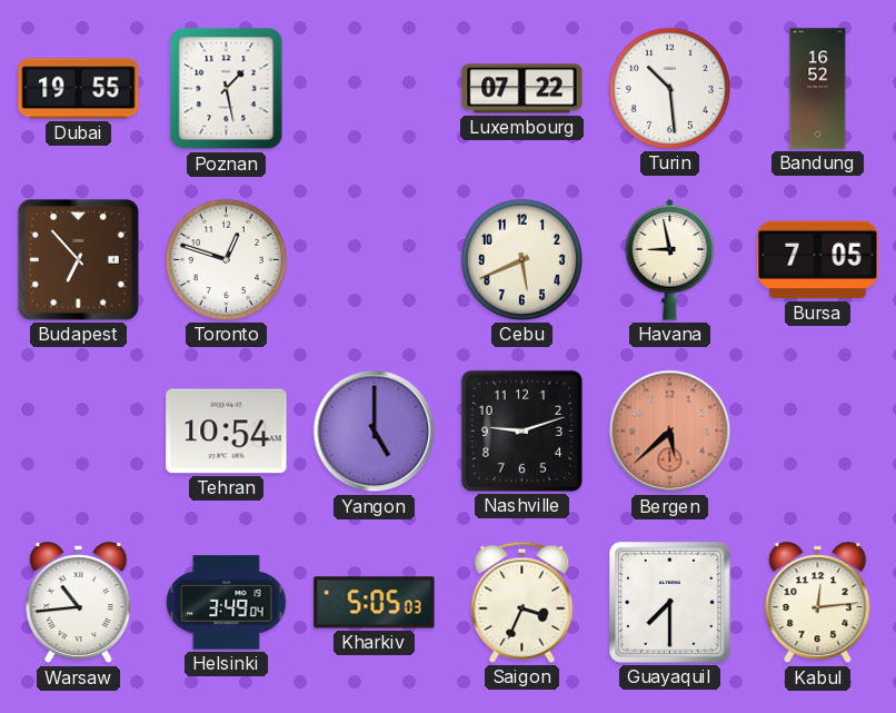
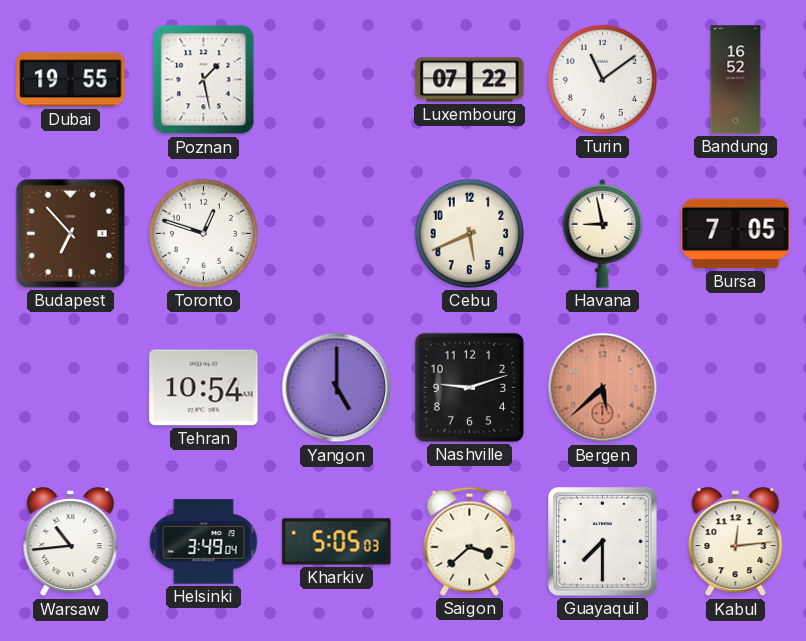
Turin: 10:29 -> 11:09 (602, 79)
Saigon: 3:34 -> 3:38 (470, 541)
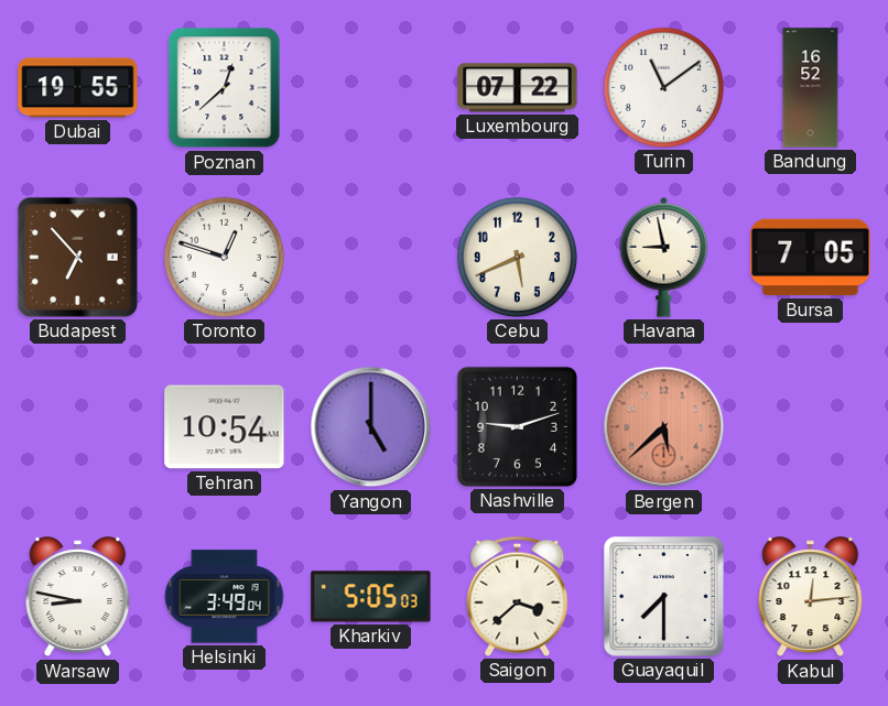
Poznan: 1:28 -> 12:38 (225, 88)
Warsaw: 10:44 -> 8:47 (78, 597)
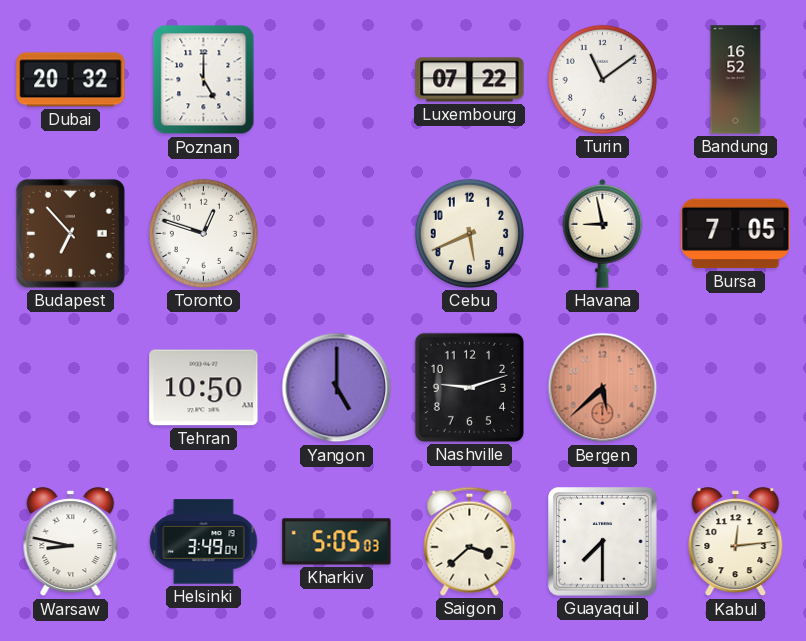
Dubai: 19:55 -> 20:32 (71, 80)
Poznan: 12:38 -> 5:00 (204, 80)
Tehran: 10:54 -> 10:50 (204, 388)
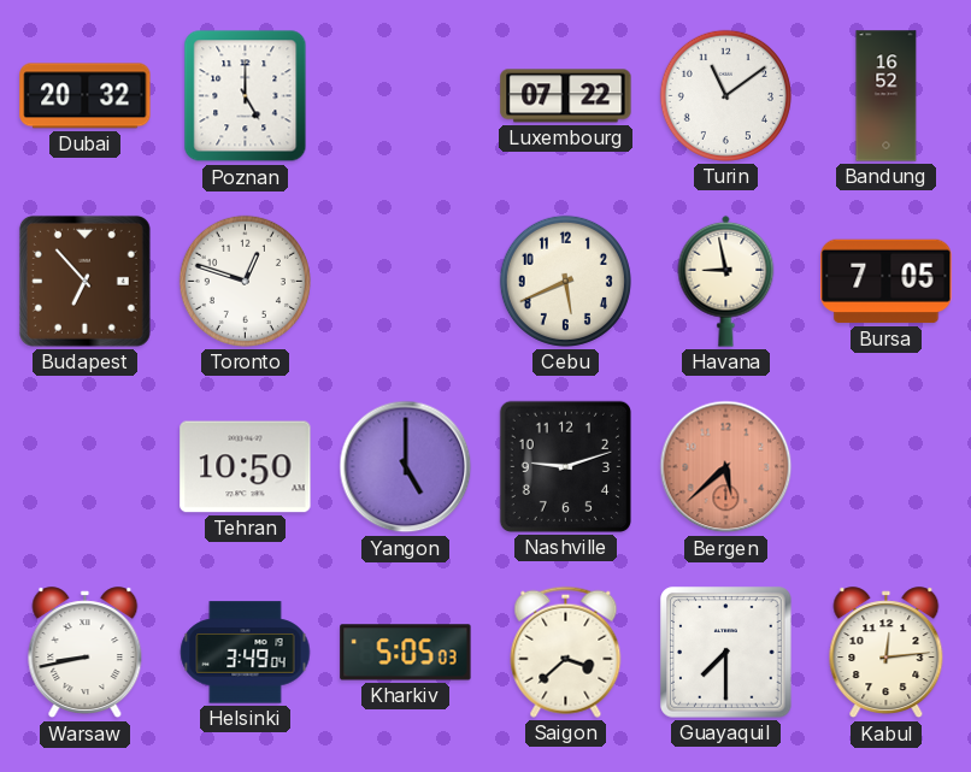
Warsaw: 8:47 -> 8:43 (86, 653)
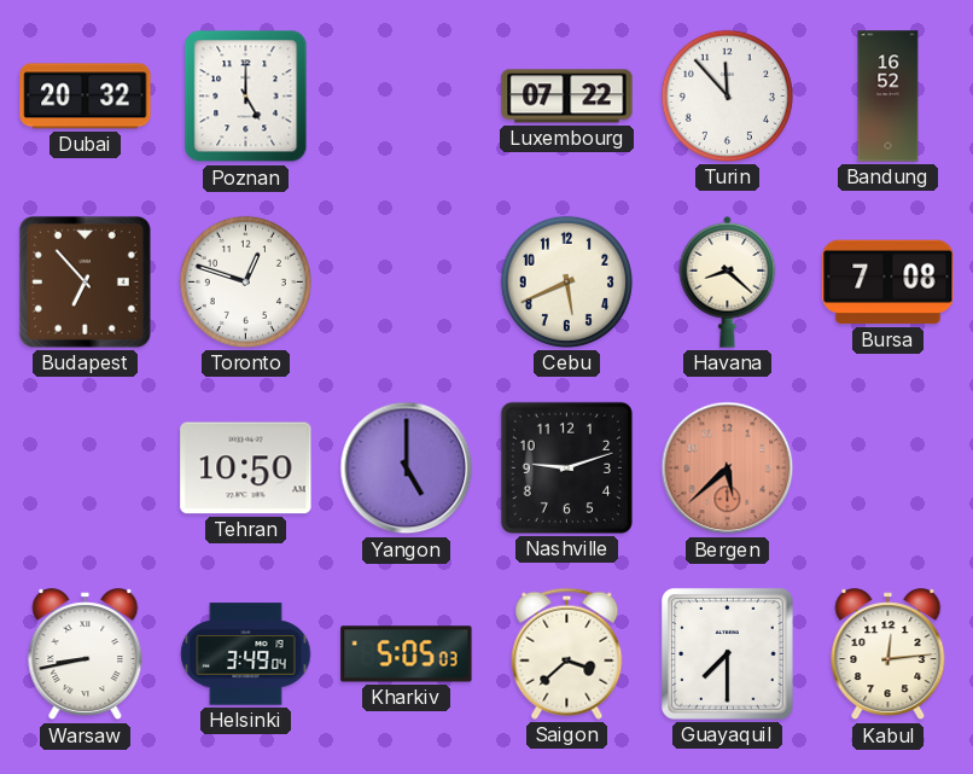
Turin: 11:09 -> 11:53 (727, 95)
Havana: 8:58 -> 8:22 (728, 281)
Bursa: 7:05 -> 7:08 (888, 283)
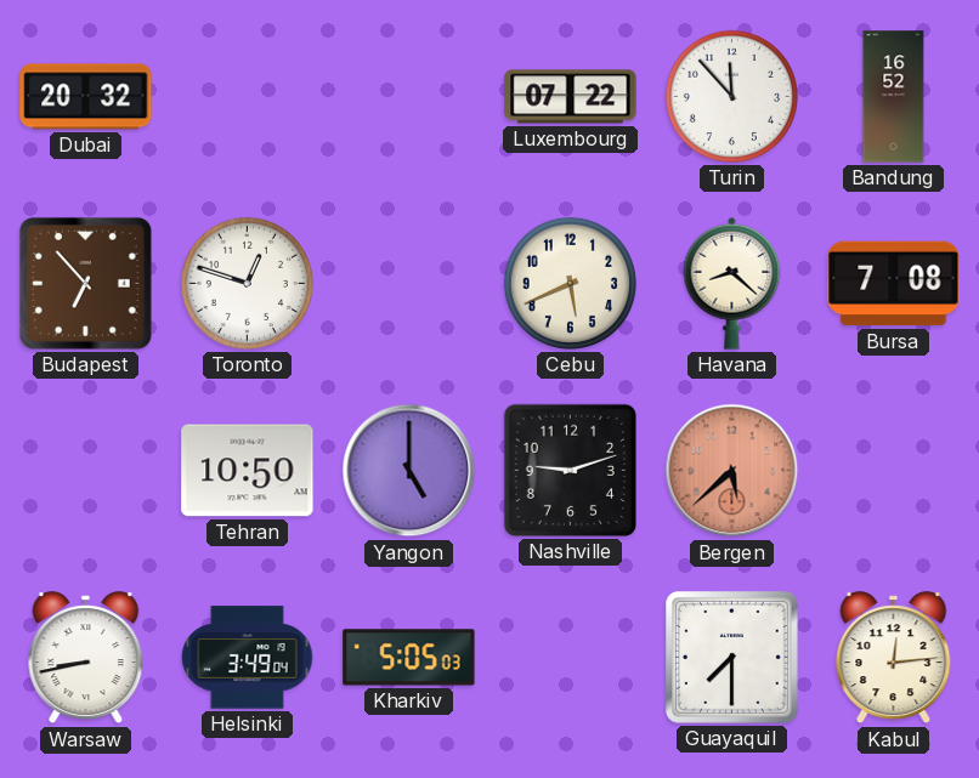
Poznan: 5:00 -> none (246, 97)
Saigon: 3:38 -> none (567, 653)
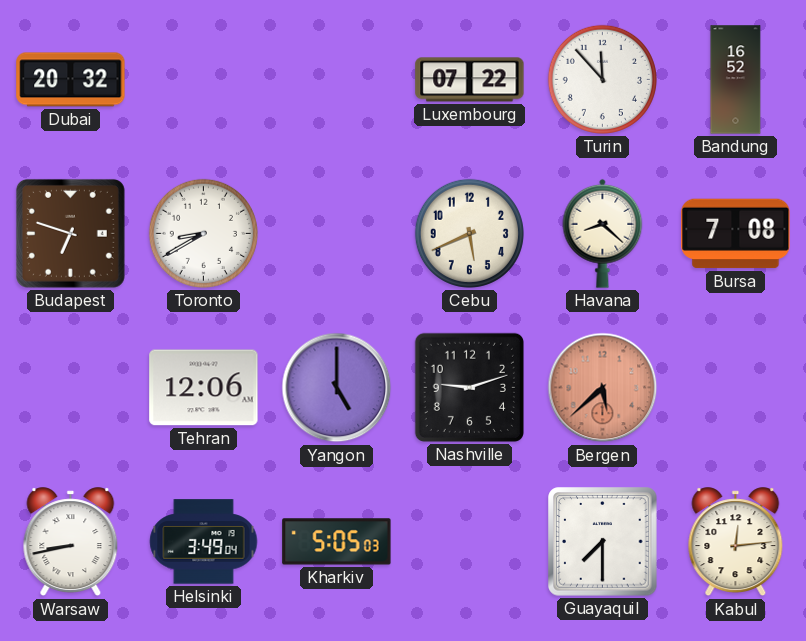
Budapest: 6:53 -> 6:48 (70, 233)
Toronto: 12:48 -> 8:40 (203, 233)
Tehran: 10:50 -> 12:06 (204, 388)
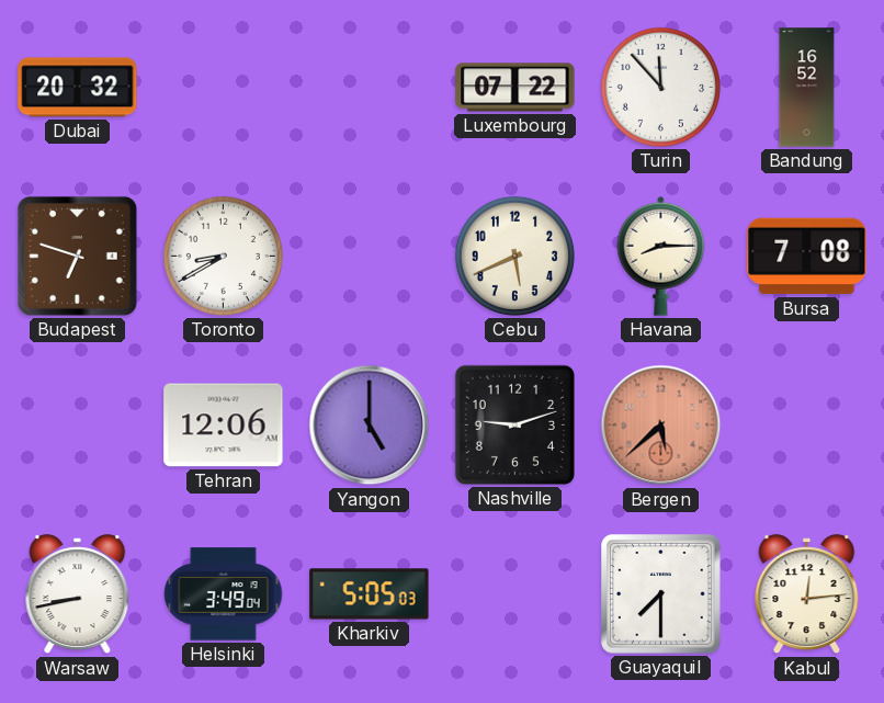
Havana: 8:22 -> 8:15 (661, 256)
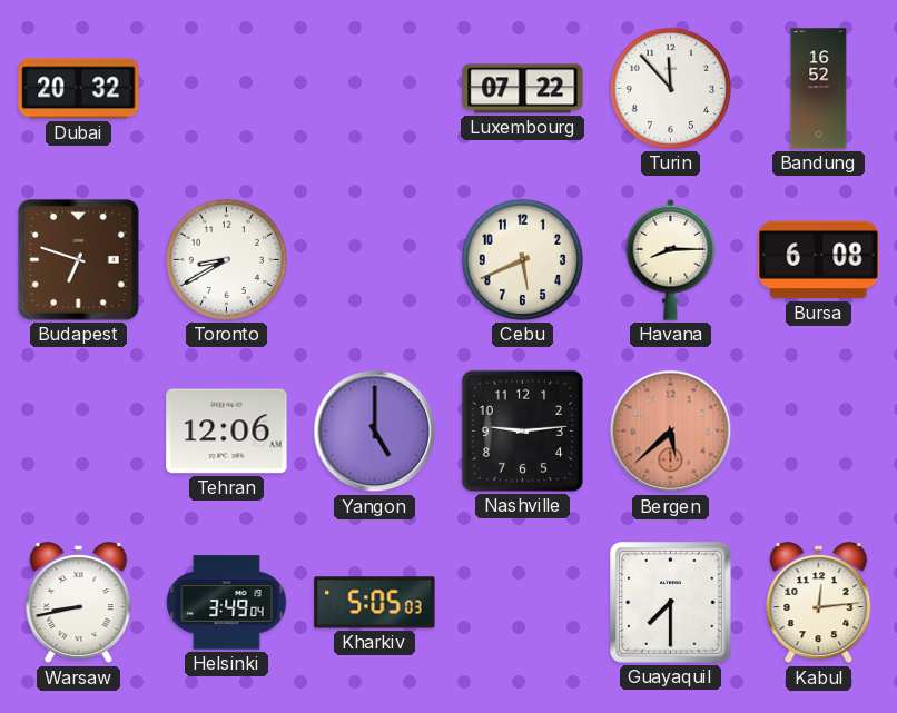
Bursa: 7:08 -> 6:08 (819, 260)
Nashville: 9:12 -> 9:14 (522, 430)
